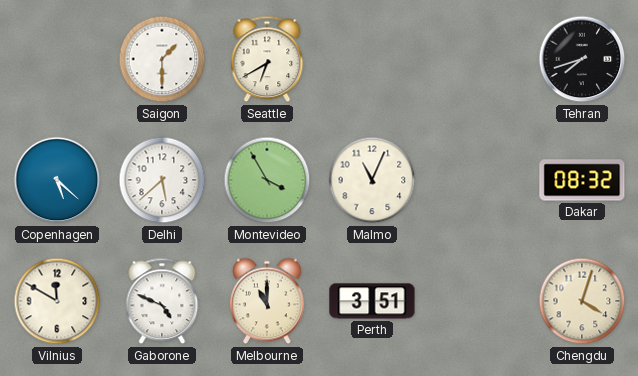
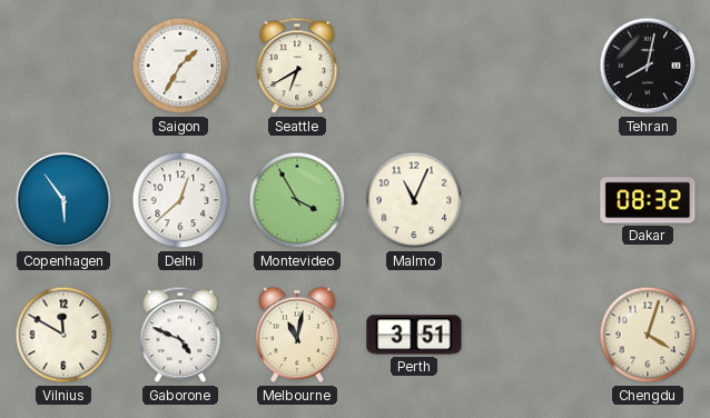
Saigon: 1:30 -> 1:35 (180, 66)
Tehran: 7:42 -> 8:02 (648, 66)
Copenhagen: 5:22 -> 5:54 (63, 200)
Delhi: 5:38 -> 12:38 (180, 200)
Melbourne: 11:00 -> 11:02 (297, 335)
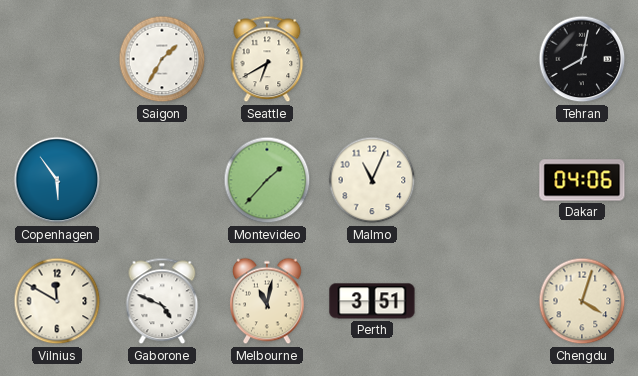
Delhi: 12:38 -> none (180, 200)
Montevideo: 3:55 -> 1:37 (267, 180)
Dakar: 08:32 -> 04:06 (582, 180)
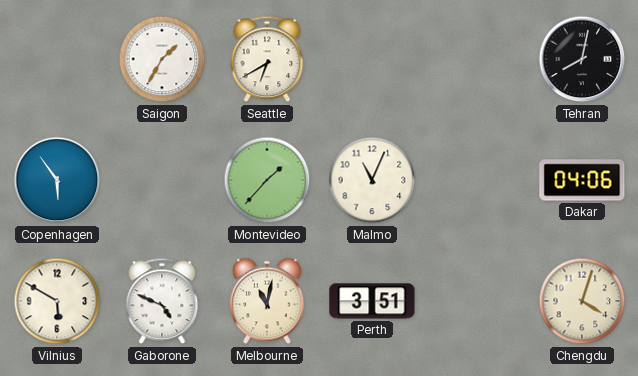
Vilnius: 11:50 -> 5:50 (57, 301)
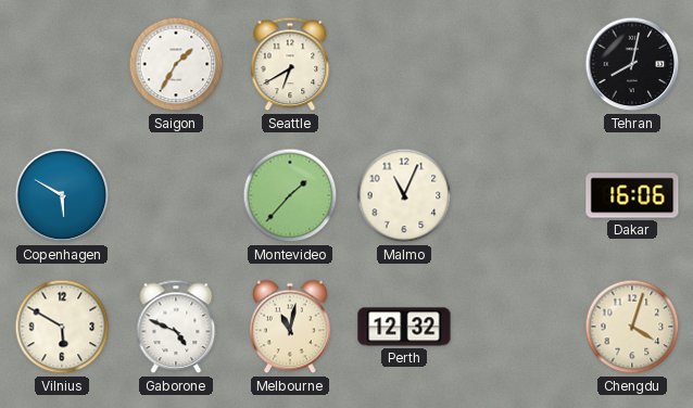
Copenhagen: 5:54 -> 5:50 (62, 195)
Dakar: 04:06 -> 16:06 (632, 195)
Perth: 3:51 -> 12:32 (404, 327)
